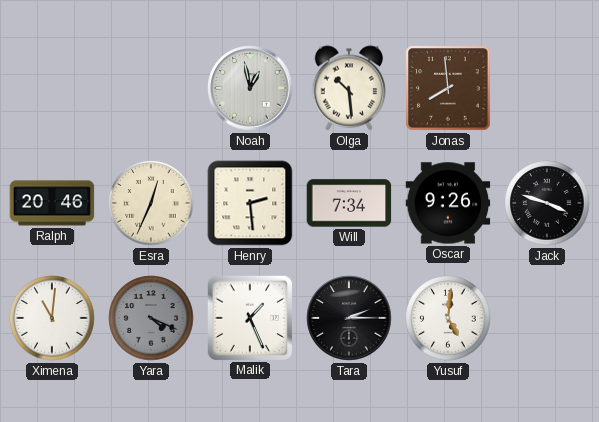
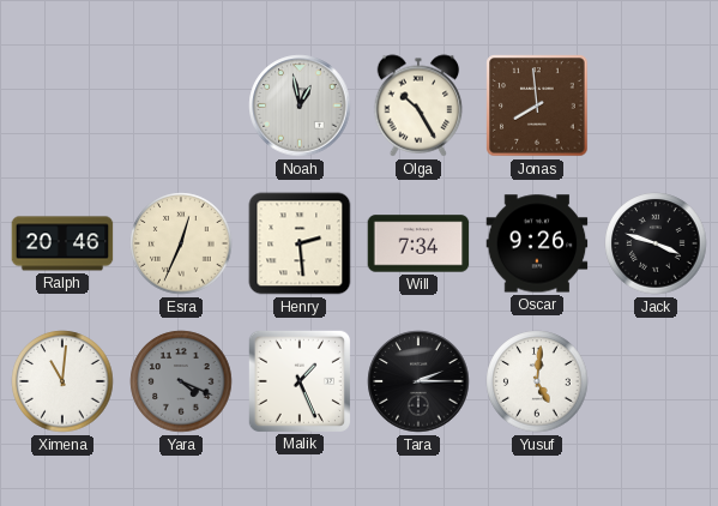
Olga: 10:29 -> 10:25 (418, 106)
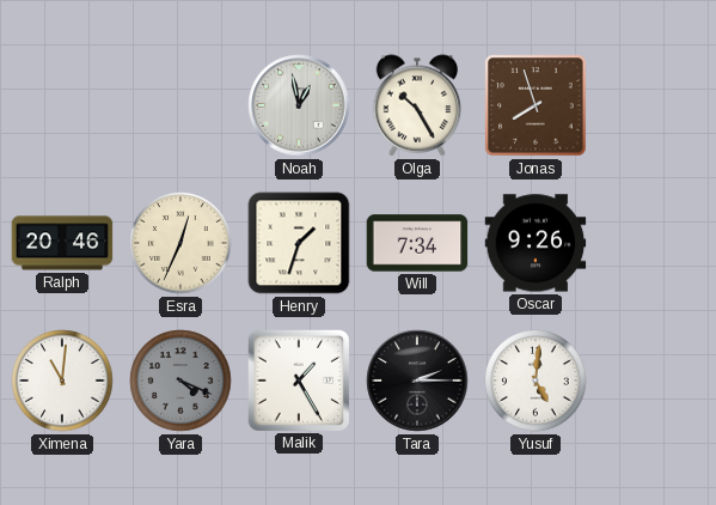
Jonas: 7:59 -> 7:57 (536, 105)
Henry: 2:29 -> 1:33 (299, 243)
Jack: 3:48 -> none (656, 243)
Malik: 1:26 -> 1:25 (298, 379)
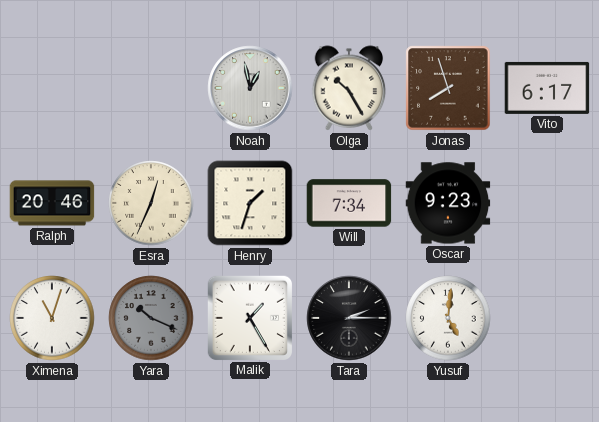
Vito: none -> 6:17 (547, 88)
Oscar: 9:26 -> 9:23 (448, 203)
Ximena: 11:01 -> 11:03 (52, 318)
Yara: 4:19 -> 10:19 (151, 318)
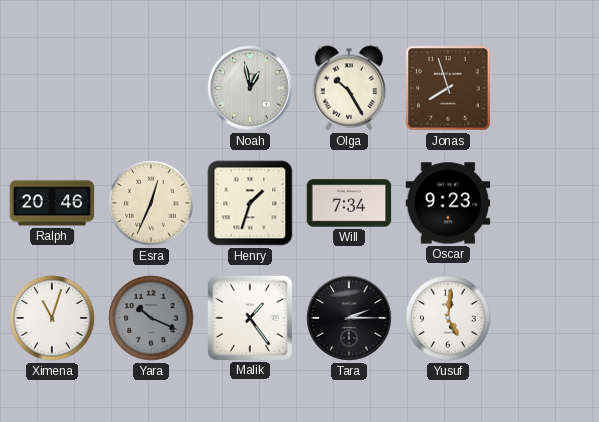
Vito: 6:17 -> none (547, 88)
Malik: 1:25 -> 1:24 (249, 317)
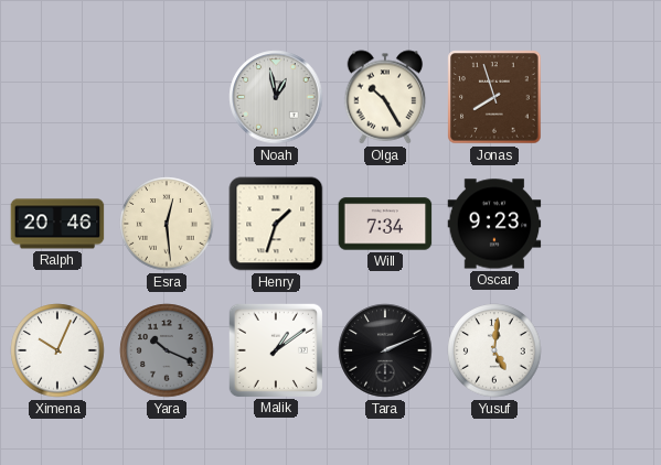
Esra: 12:34 -> 12:29 (167, 224)
Ximena: 11:03 -> 10:04 (57, 350)
Malik: 1:24 -> 1:09 (275, 349)
Tara: 2:15 -> 2:11 (385, 350)
